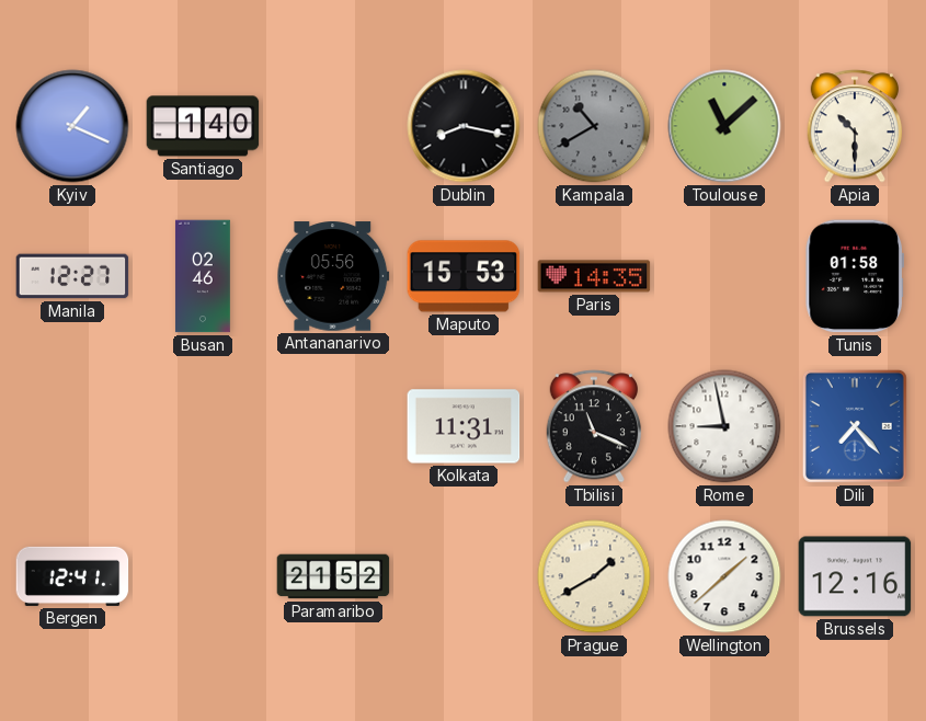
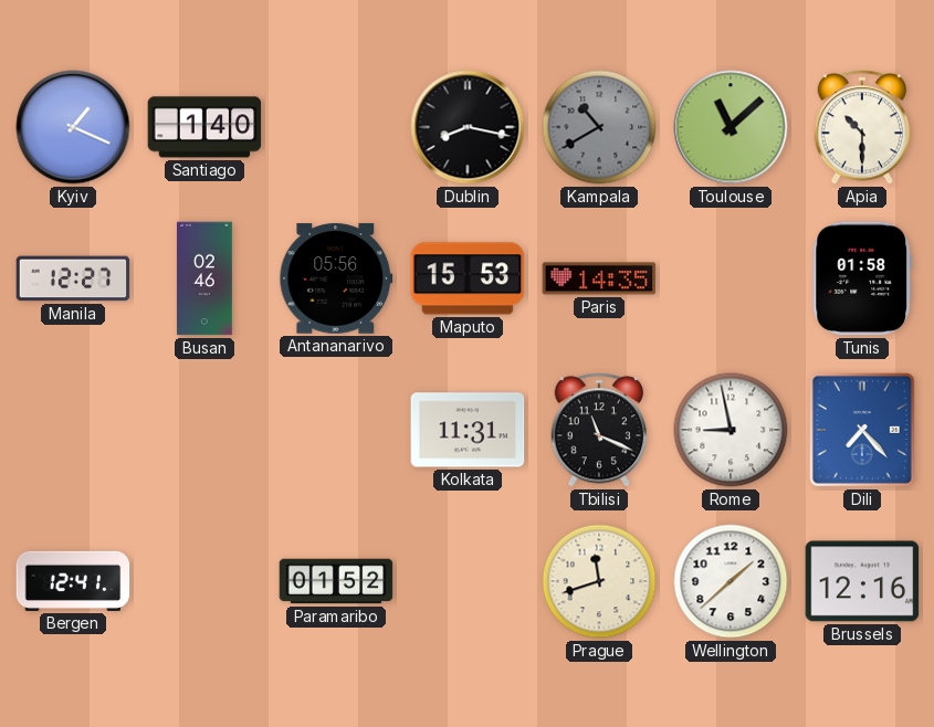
Paramaribo: 21:52 -> 01:52 (336, 581)
Prague: 1:40 -> 11:42 (599, 581)
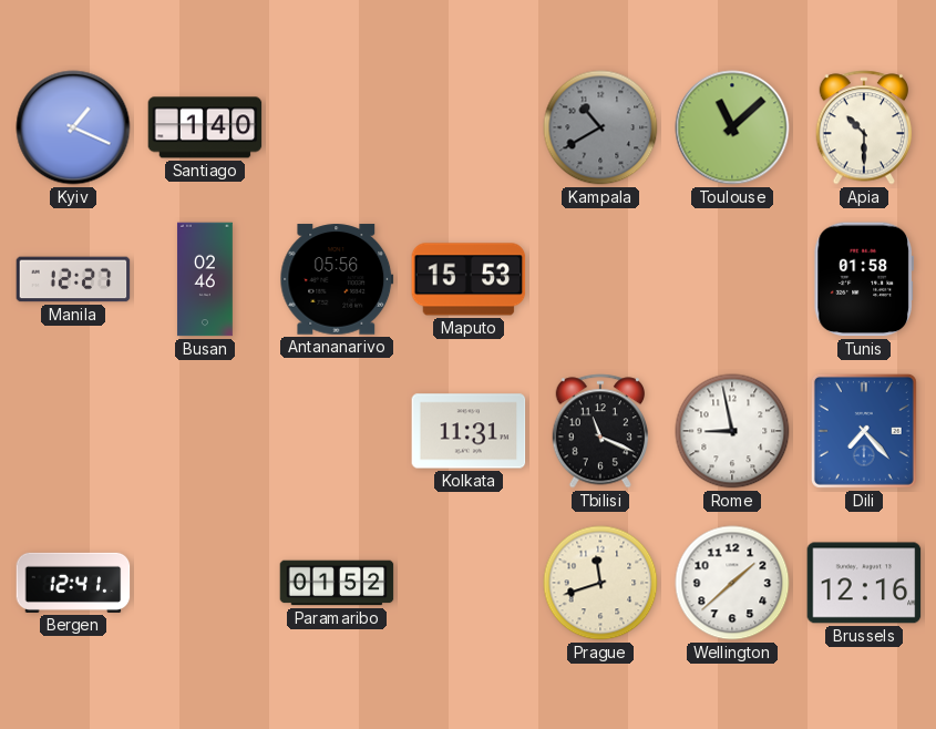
Dublin: 8:17 -> none (468, 127)
Paris: 14:35 -> none (599, 278)
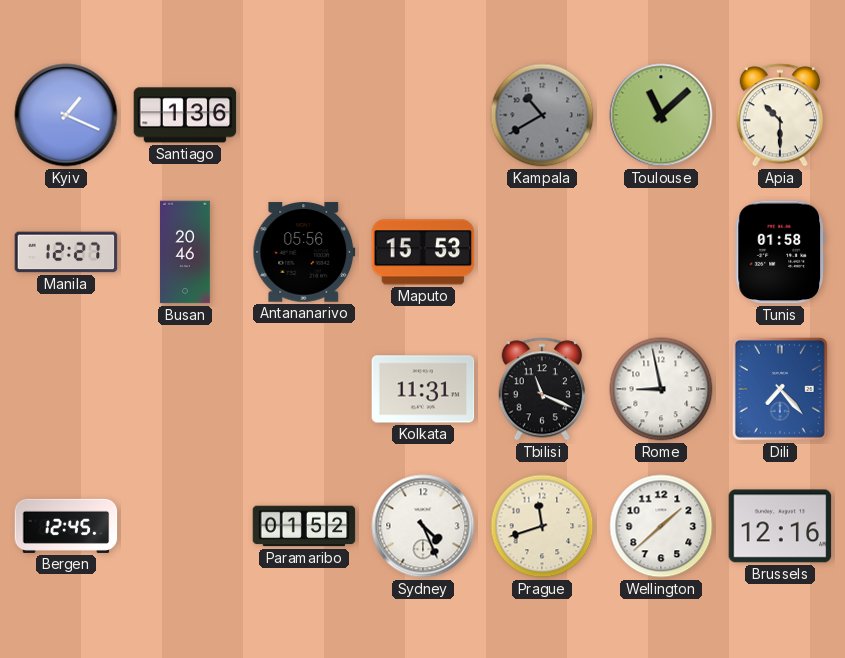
Santiago: 1:40 -> 1:36 (185, 115)
Busan: 02:46 -> 20:46 (185, 252)
Bergen: 12:41 -> 12:45 (66, 526)
Sydney: none -> 4:26 (423, 526)
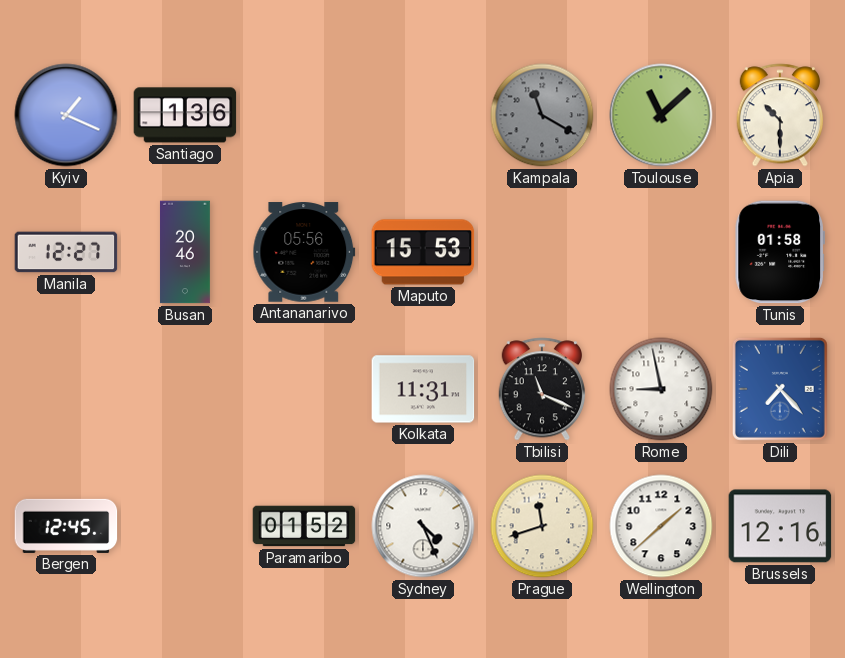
Kampala: 10:40 -> 11:20 (542, 115)
